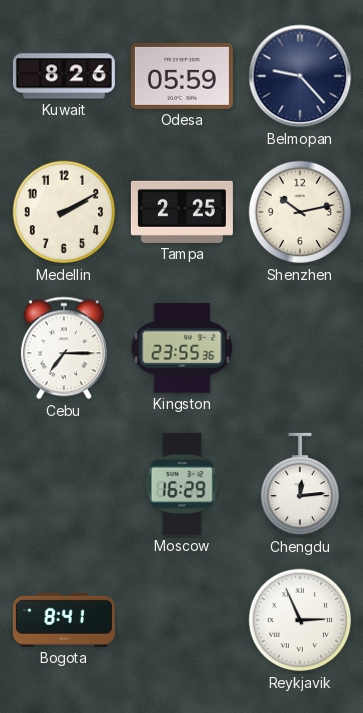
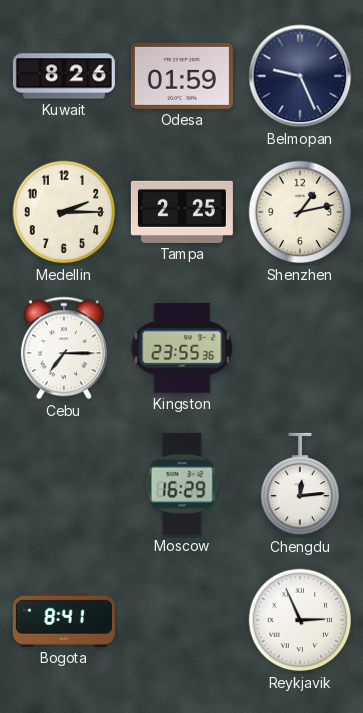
Odesa: 05:59 -> 01:59 (182, 76)
Belmopan: 9:23 -> 9:26 (300, 76)
Medellin: 2:10 -> 2:15 (64, 212)
Shenzhen: 10:13 -> 1:13 (300, 212)
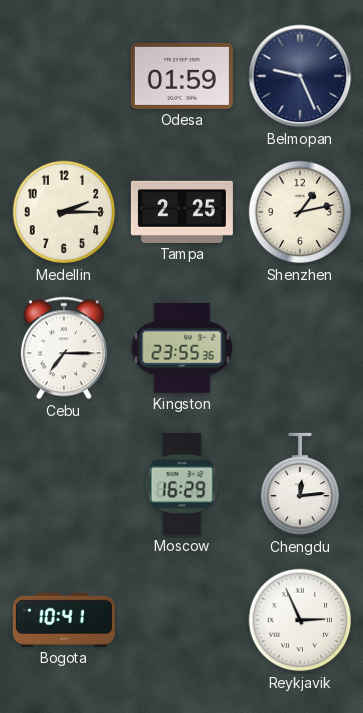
Kuwait: 8:26 -> none (64, 76)
Bogota: 8:41 -> 10:41 (64, 620)
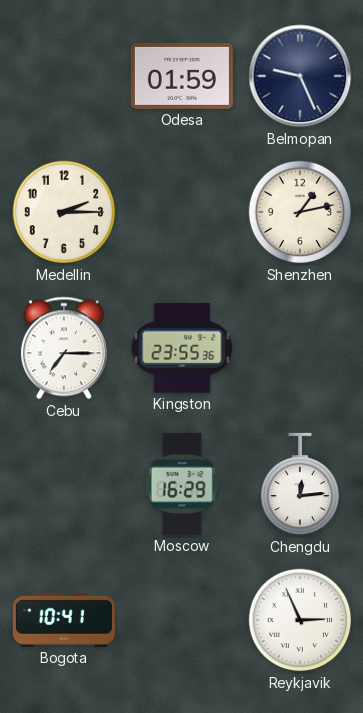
Tampa: 2:25 -> none (182, 212)
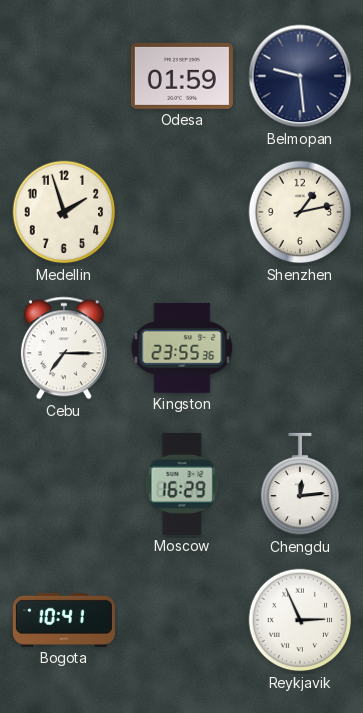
Belmopan: 9:26 -> 9:29 (300, 76)
Medellin: 2:15 -> 1:57 (64, 212)
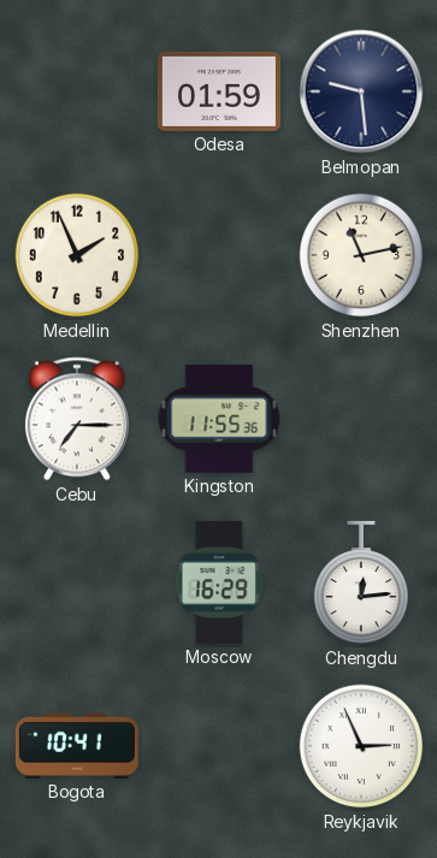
Medellin: 1:57 -> 1:56 (77, 255)
Shenzhen: 1:13 -> 11:13 (361, 255)
Kingston: 23:55 -> 11:55 (219, 419)
